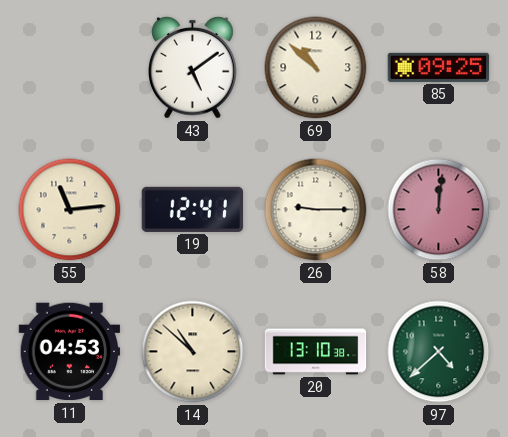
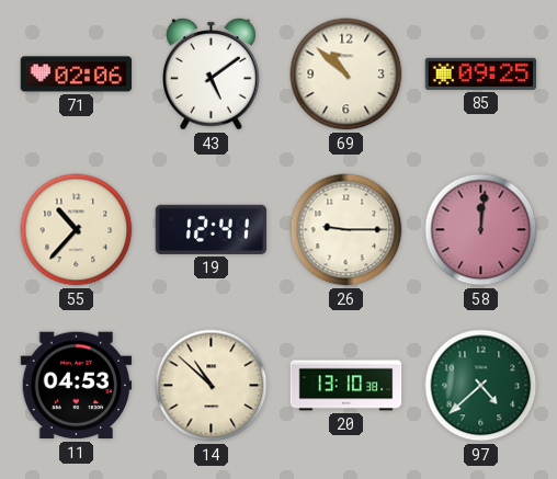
71: none -> 02:06 (77, 75)
55: 11:14 -> 10:37 (77, 230)
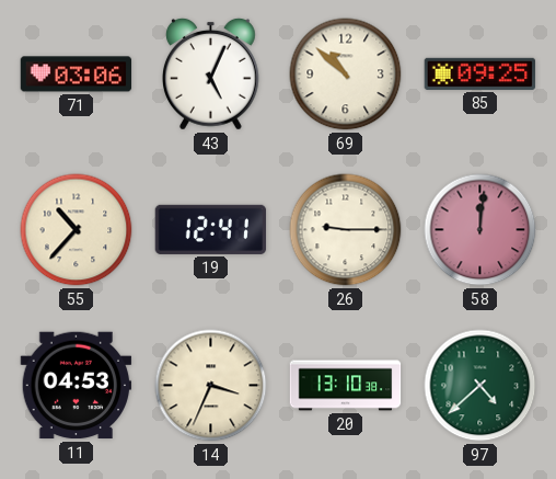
71: 02:06 -> 03:06 (77, 75)
43: 5:09 -> 5:04 (211, 75)
14: 10:52 -> 3:34 (211, 386)
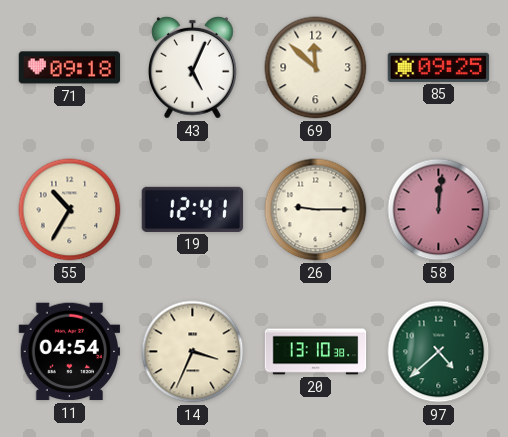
71: 03:06 -> 09:18 (70, 68)
69: 10:52 -> 11:52 (316, 68)
55: 10:37 -> 10:35 (70, 210)
11: 04:53 -> 04:54 (70, 352)
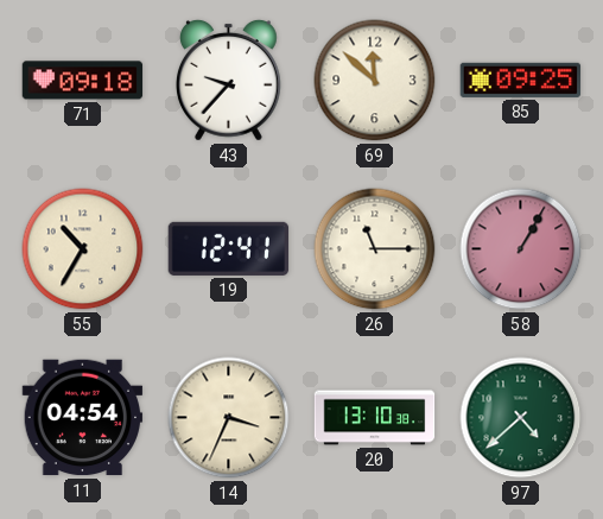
43: 5:04 -> 9:37 (229, 81)
26: 9:15 -> 11:15 (375, 249)
58: 12:01 -> 1:05 (521, 249)
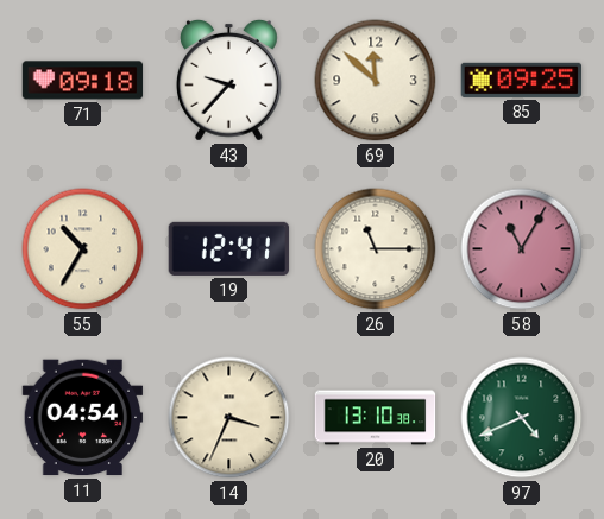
58: 1:05 -> 11:05 (522, 249)
97: 4:38 -> 4:41 (522, 418)
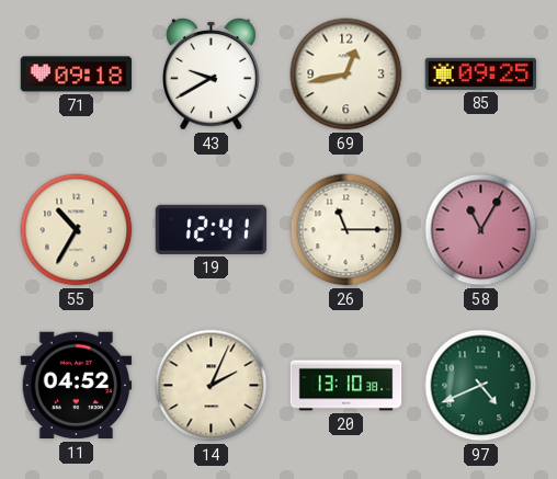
43: 9:37 -> 9:40 (212, 75)
69: 11:52 -> 12:43 (346, 75)
11: 04:54 -> 04:52 (77, 386)
14: 3:34 -> 2:04 (212, 386)
